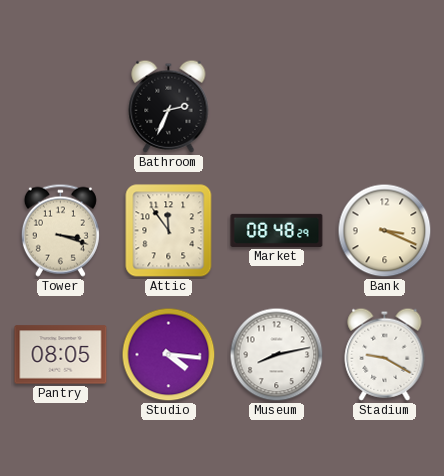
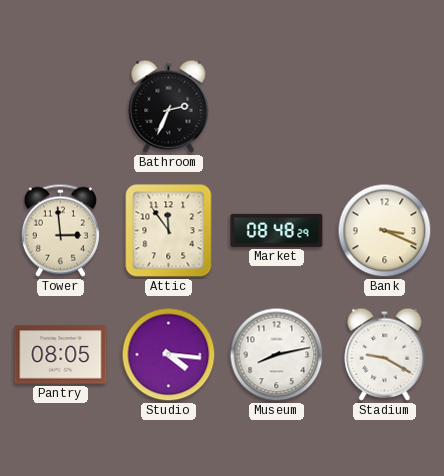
Tower: 3:18 -> 2:59 (60, 230)
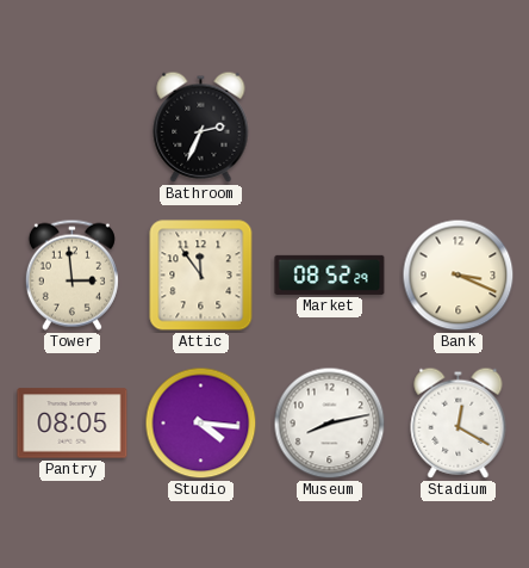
Market: 08:48 -> 08:52 (330, 274)
Stadium: 9:20 -> 12:20 (459, 422)
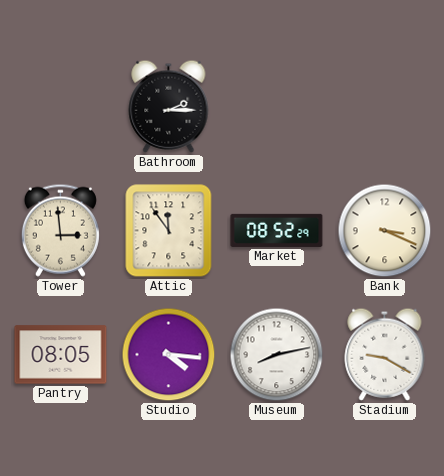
Bathroom: 2:34 -> 2:15 (169, 106)
Stadium: 12:20 -> 9:20 (385, 354)
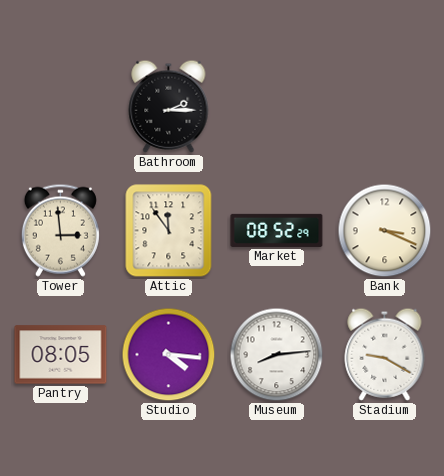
Museum: 8:13 -> 8:14 (277, 355)
